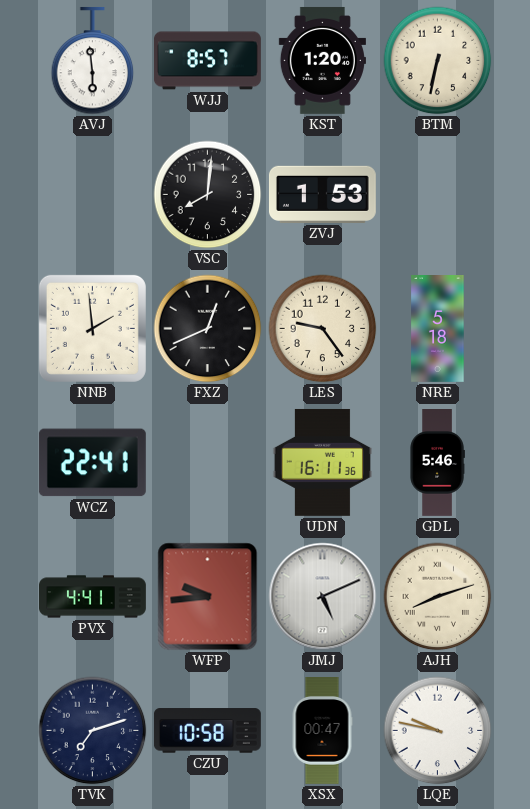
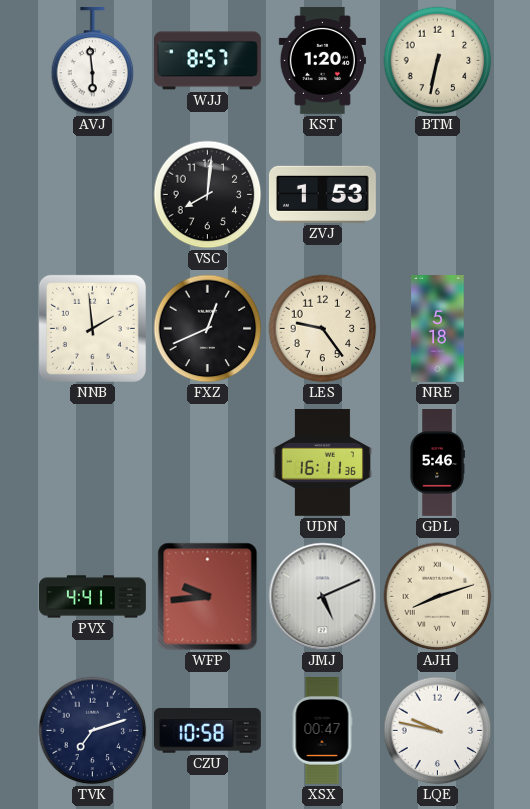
WCZ: 22:41 -> none (92, 463)
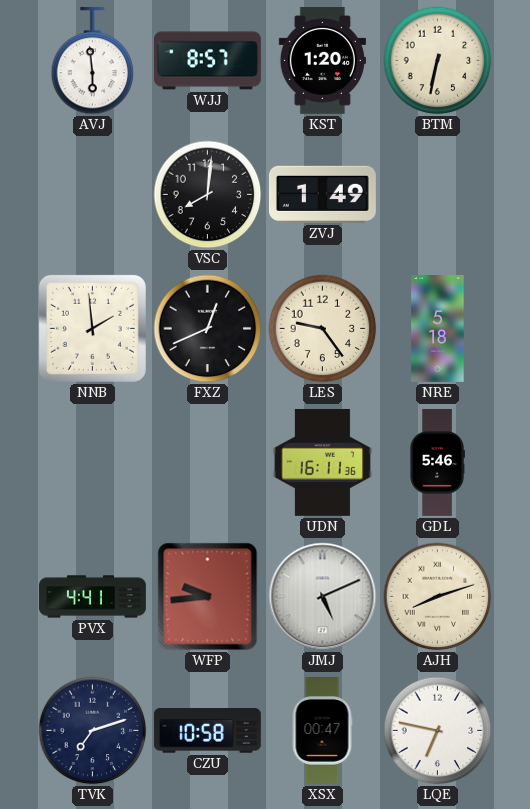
ZVJ: 1:53 -> 1:49 (322, 194)
LQE: 9:47 -> 6:47 (438, 731)
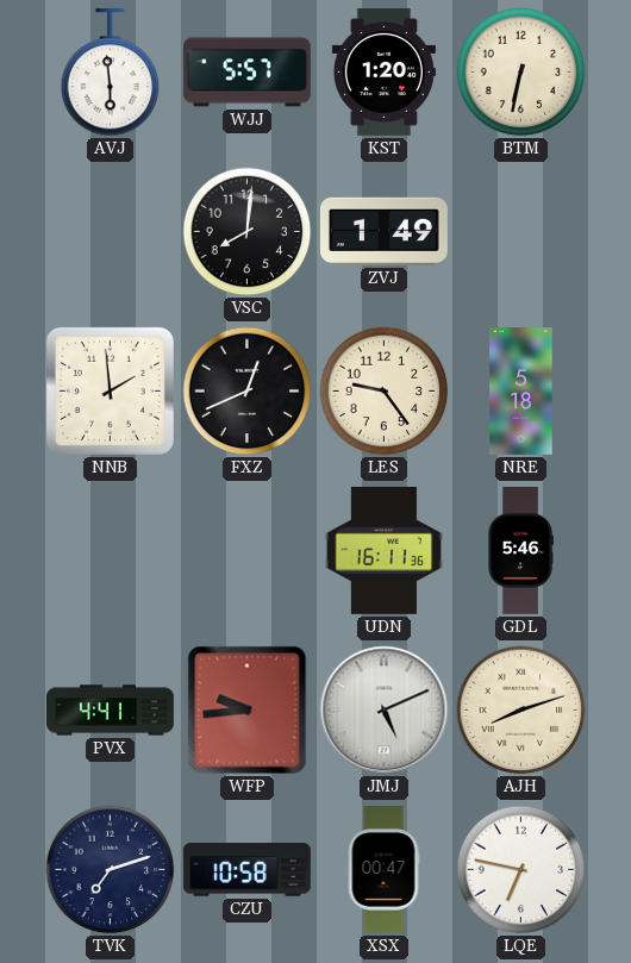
WJJ: 8:57 -> 5:57 (248, 73)
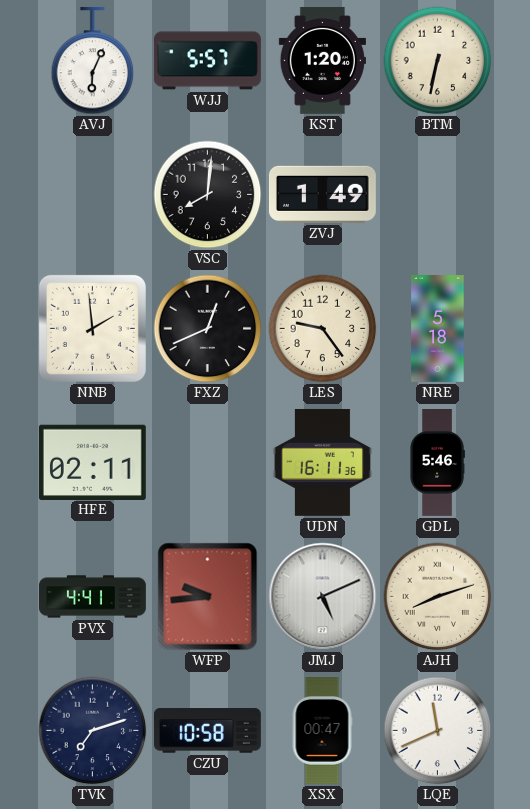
AVJ: 5:59 -> 6:04 (93, 61)
HFE: none -> 02:11 (92, 462)
LQE: 6:47 -> 11:41 (438, 731)
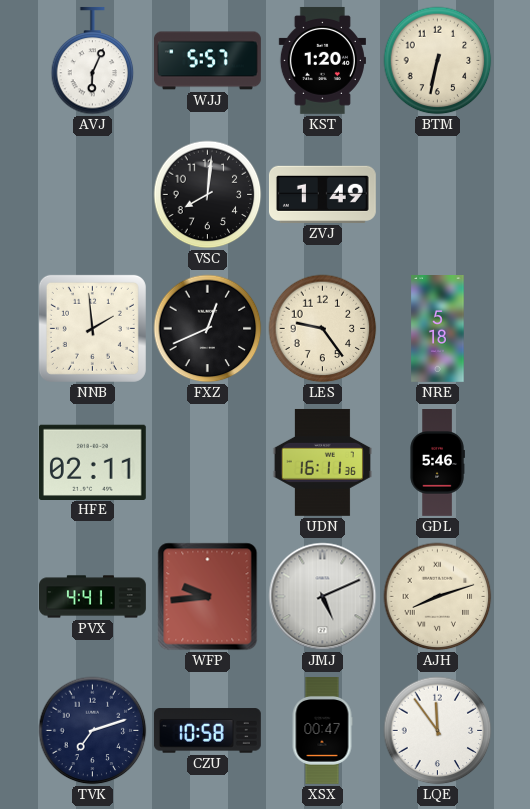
LQE: 11:41 -> 11:54 (438, 731)
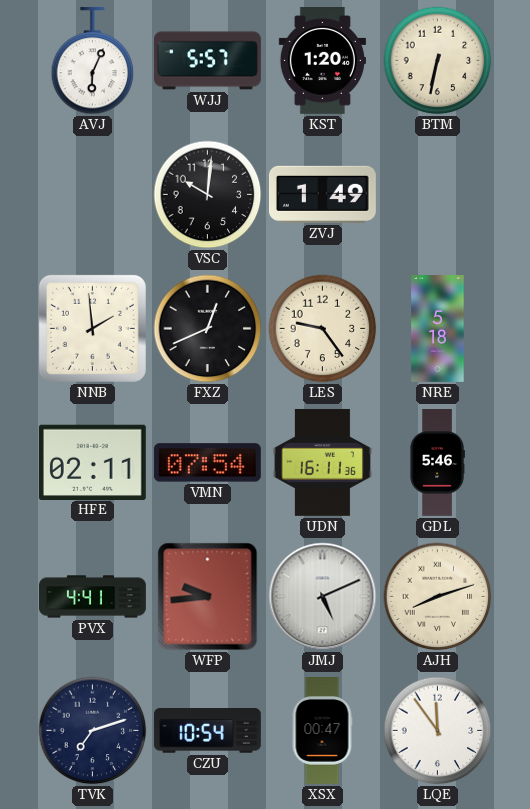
VSC: 8:01 -> 10:01 (208, 195)
VMN: none -> 07:54 (207, 463)
CZU: 10:58 -> 10:54 (207, 731)
